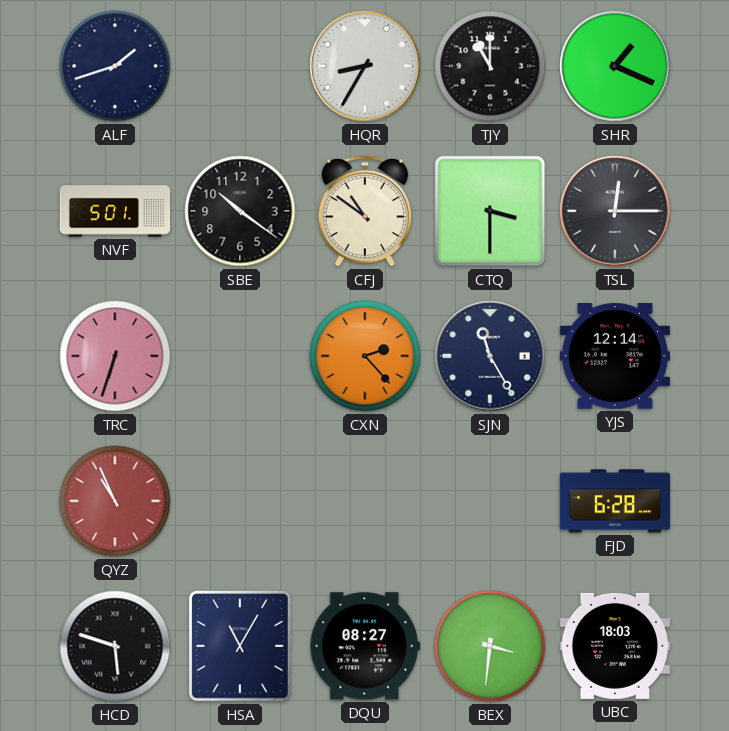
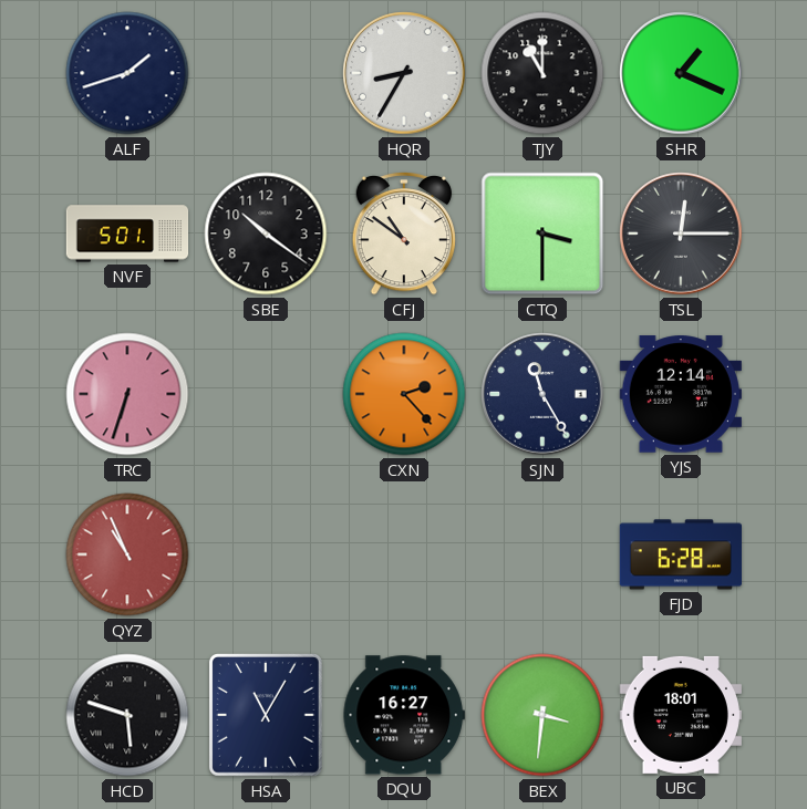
DQU: 08:27 -> 16:27 (404, 715)
UBC: 18:03 -> 18:01 (681, 715)
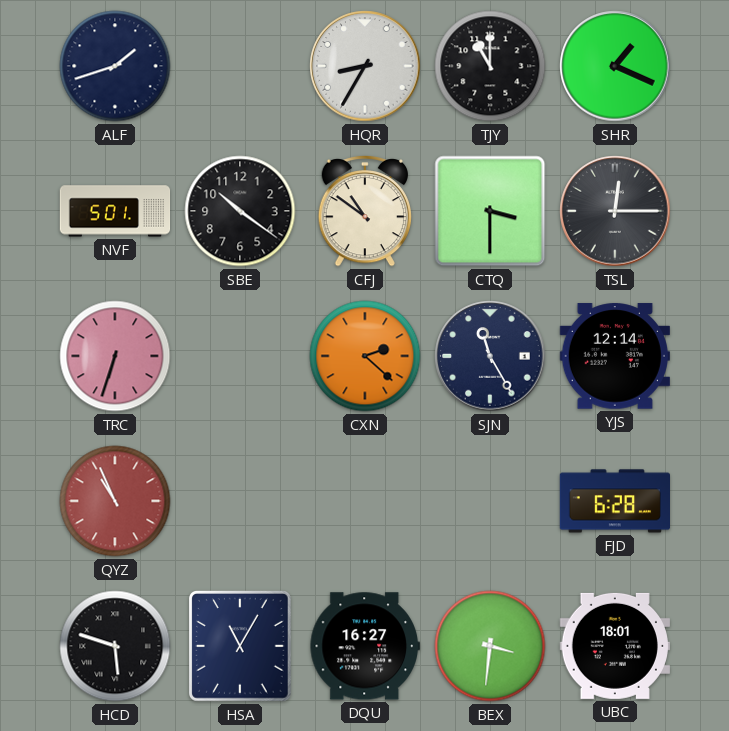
CXN: 2:23 -> 2:22 (365, 356)
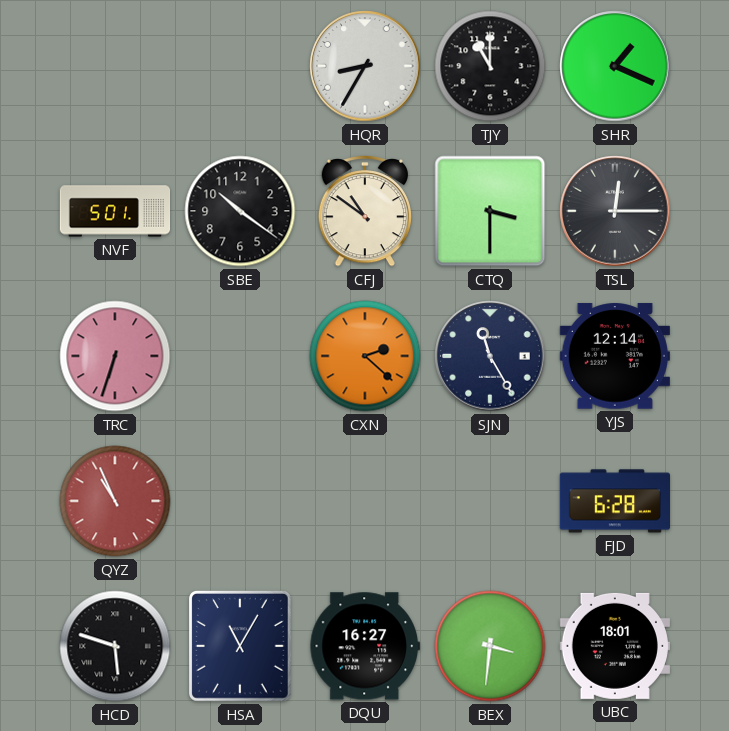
ALF: 1:42 -> none (115, 66)
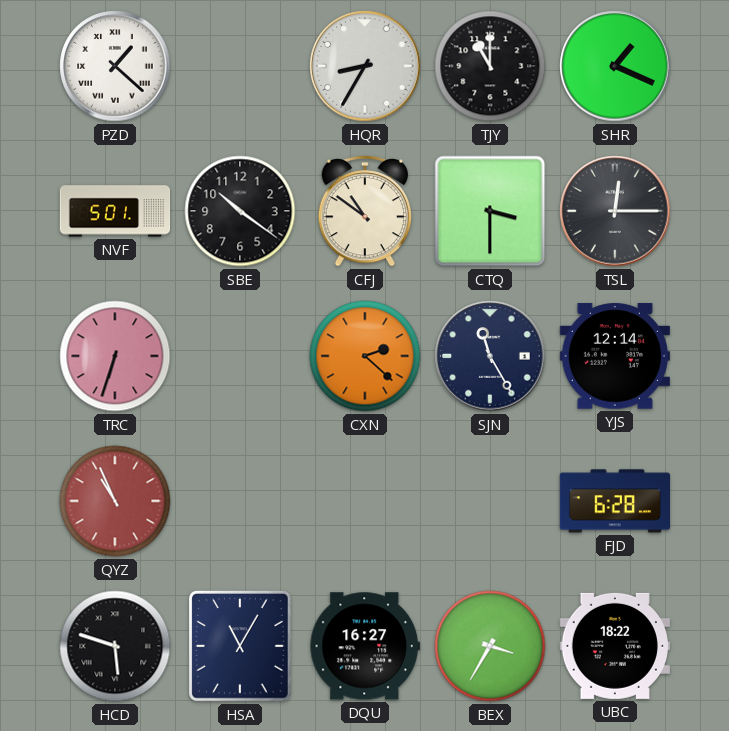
PZD: none -> 1:22 (115, 66)
BEX: 3:31 -> 3:35 (490, 646)
UBC: 18:01 -> 18:22 (615, 646)
